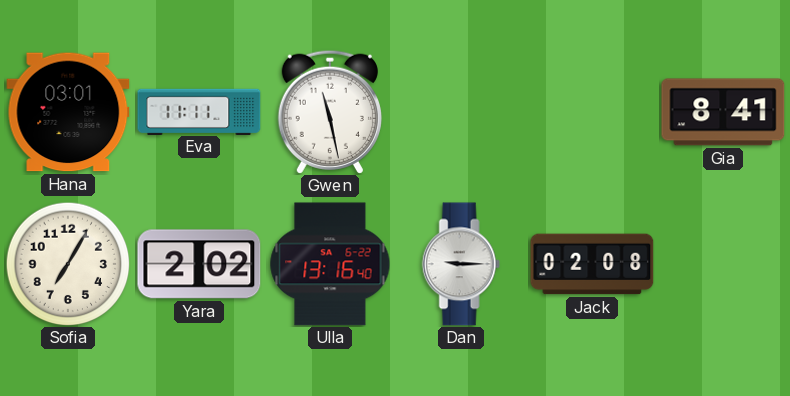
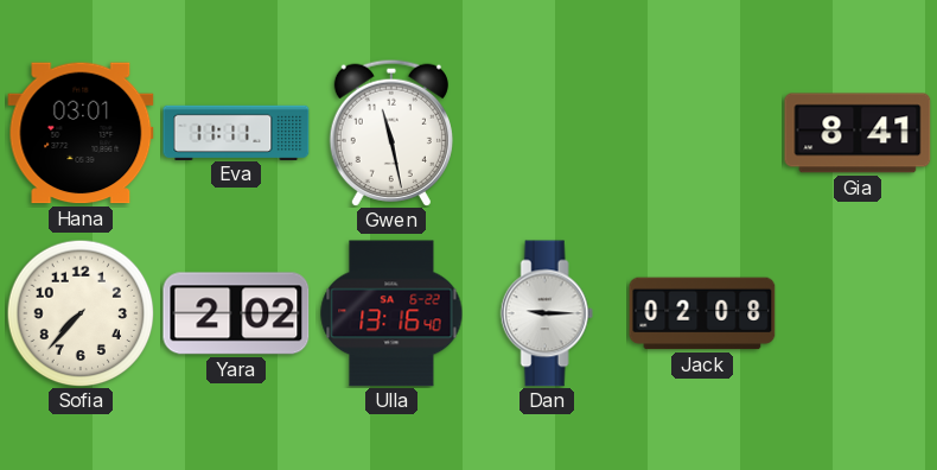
Sofia: 7:05 -> 7:37 (81, 313)
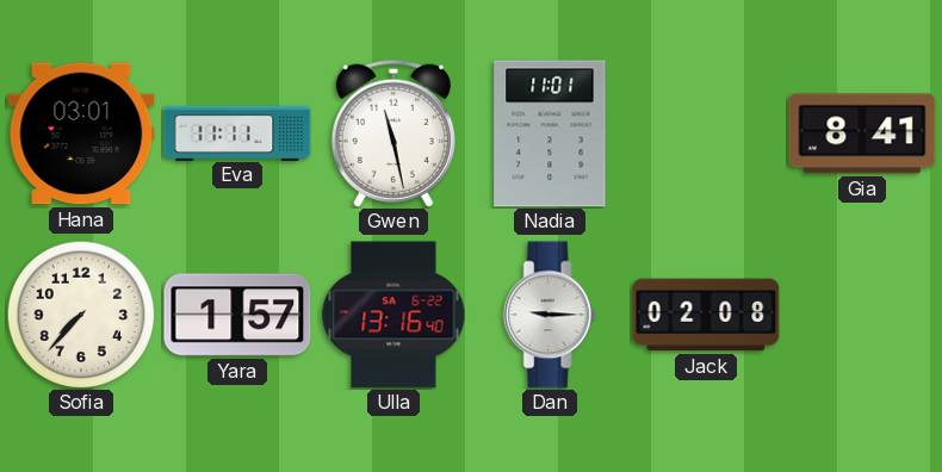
Nadia: none -> 11:01 (550, 133)
Yara: 2:02 -> 1:57 (237, 315)
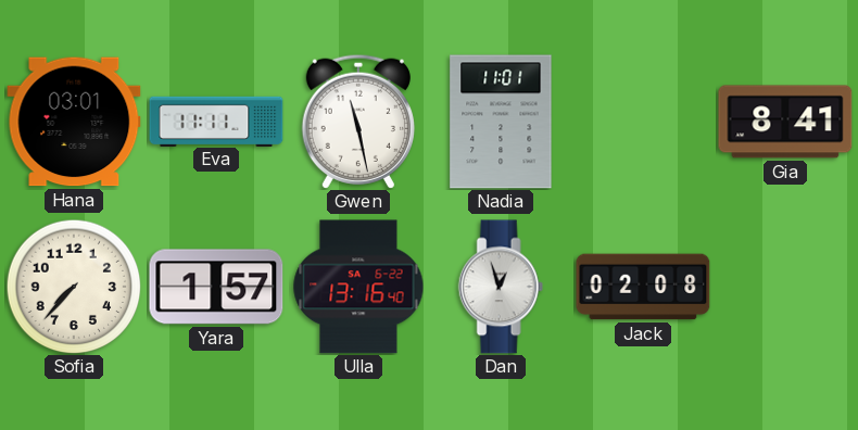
Dan: 9:15 -> 12:57 (501, 287)
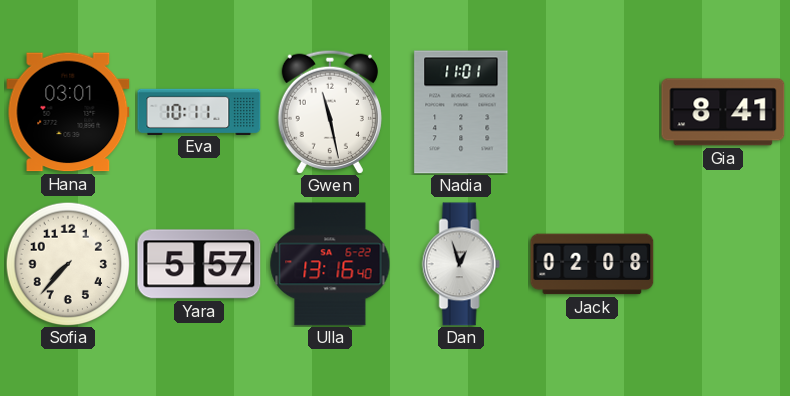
Eva: 11:11 -> 10:11 (199, 111)
Yara: 1:57 -> 5:57 (199, 264)
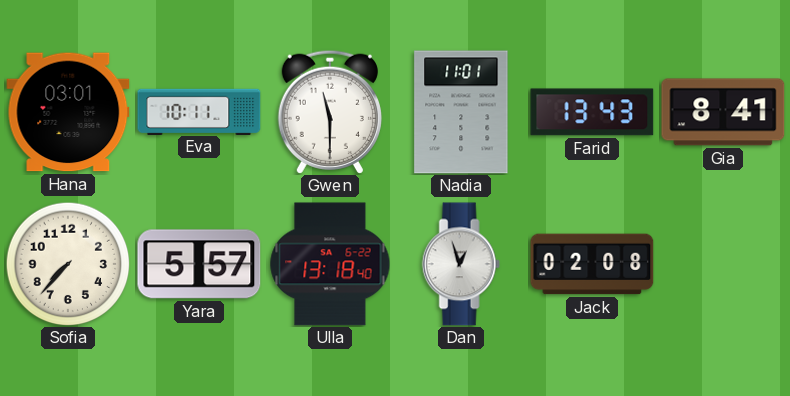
Gwen: 11:28 -> 11:30 (330, 112)
Farid: none -> 13:43 (592, 112)
Ulla: 13:16 -> 13:18 (330, 264)
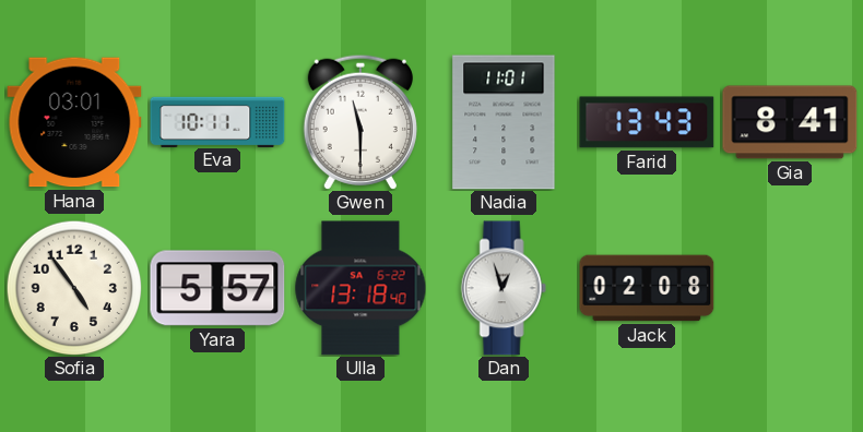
Sofia: 7:37 -> 4:54 (74, 288)
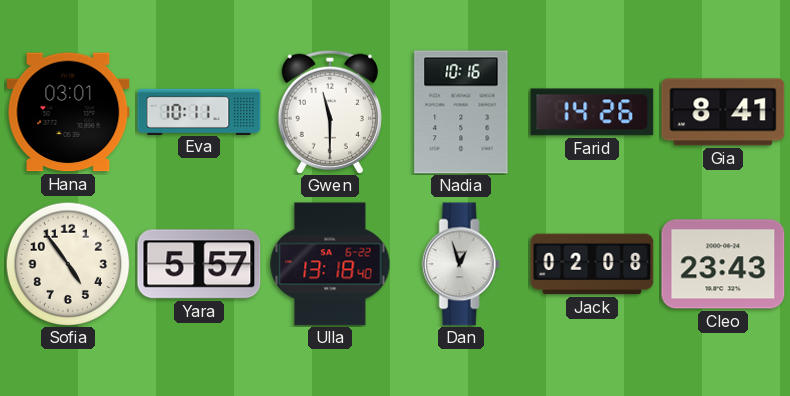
Nadia: 11:01 -> 10:16 (461, 112)
Farid: 13:43 -> 14:26 (592, 112)
Cleo: none -> 23:43 (723, 264)
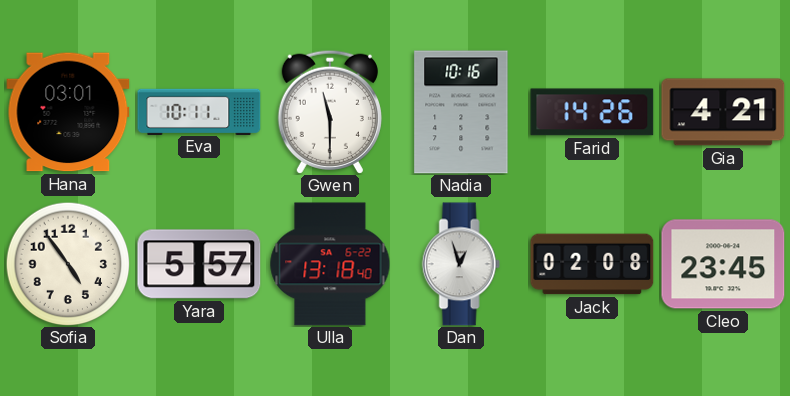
Gia: 8:41 -> 4:21 (723, 112)
Cleo: 23:43 -> 23:45 (723, 264)
